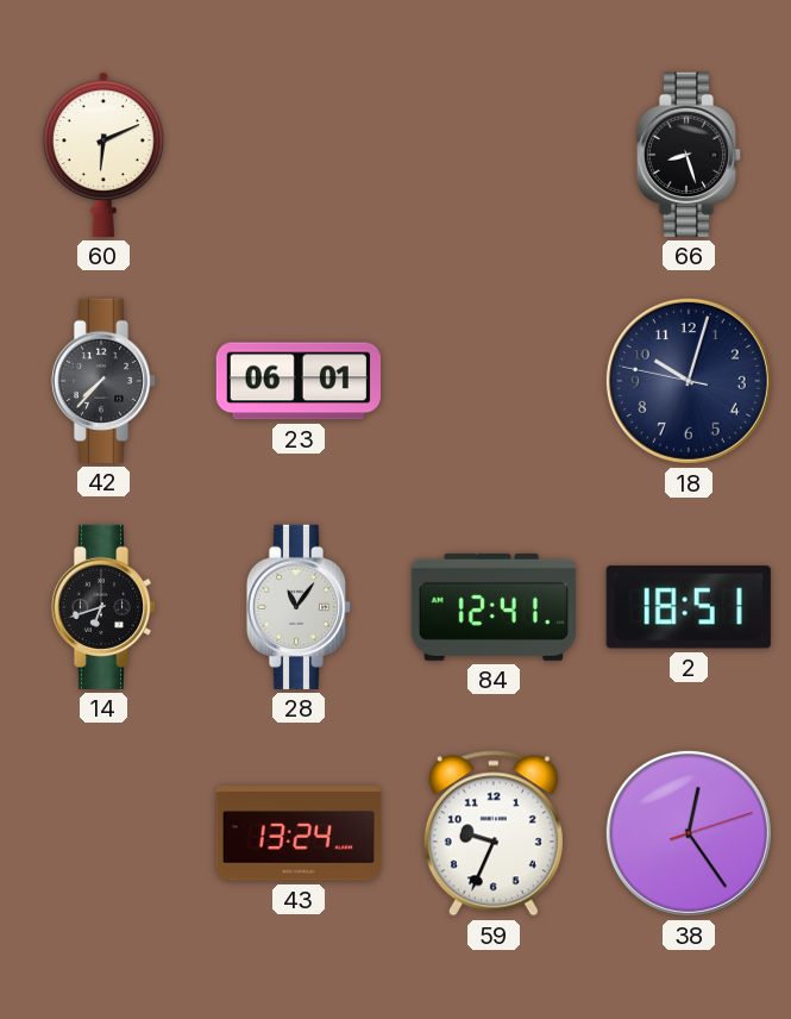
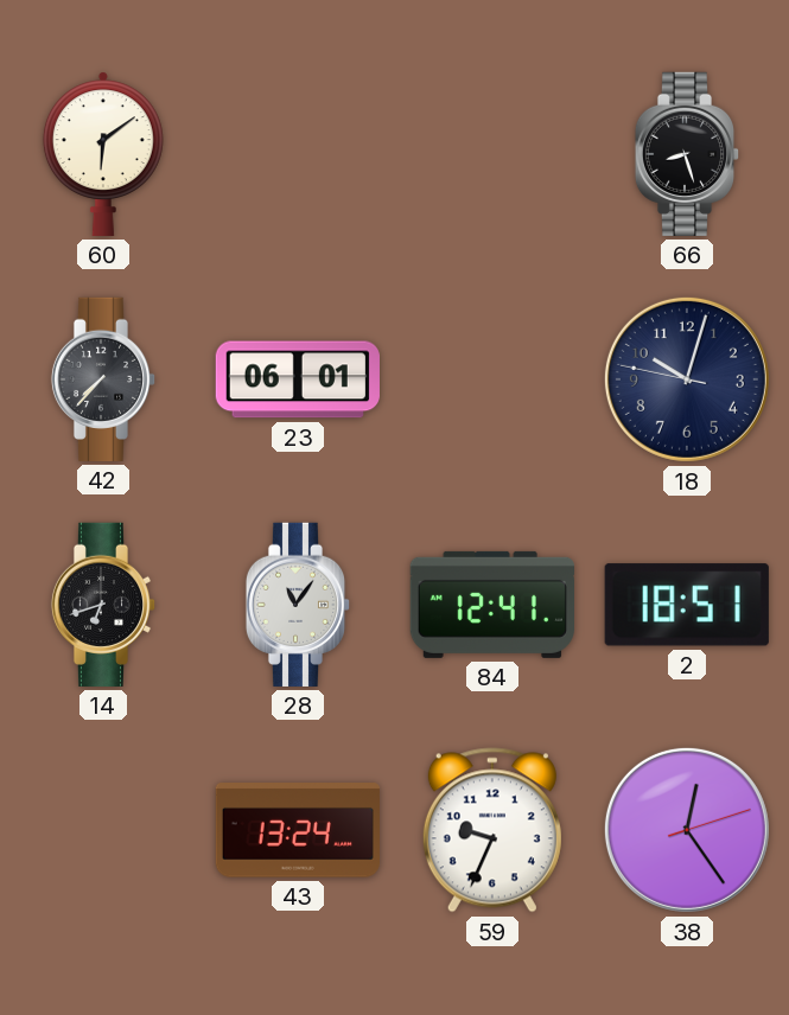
60: 6:11 -> 6:09 (103, 154)
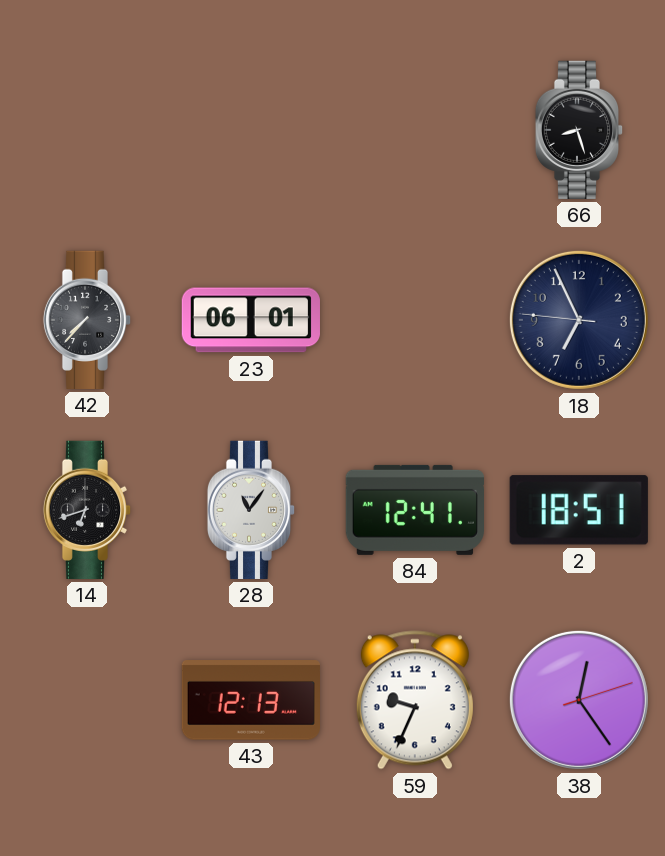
60: 6:09 -> none (103, 154)
18: 10:02 -> 6:55 (579, 320)
43: 13:24 -> 12:13 (251, 700)
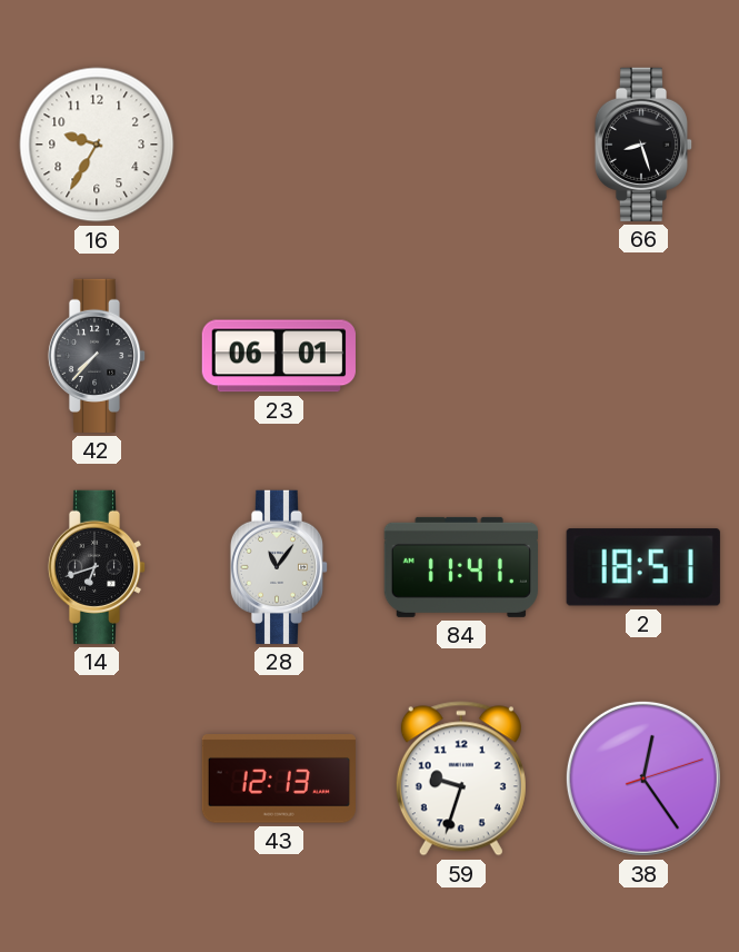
16: none -> 9:35 (97, 145)
18: 6:55 -> none (579, 320)
84: 12:41 -> 11:41 (460, 567)
59: 9:34 -> 9:33 (461, 779)
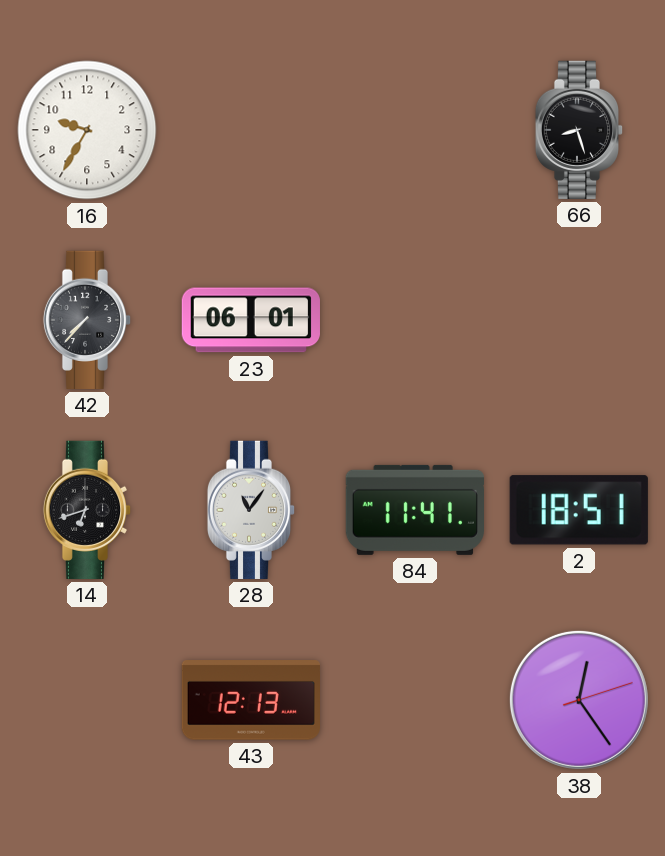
59: 9:33 -> none (461, 779)
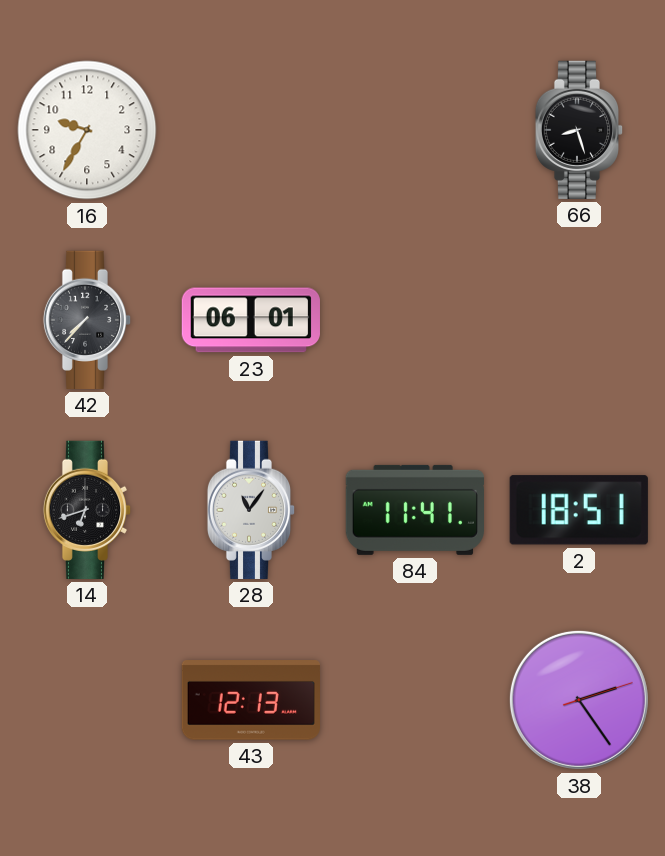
38: 12:24 -> 2:24 (579, 700)
